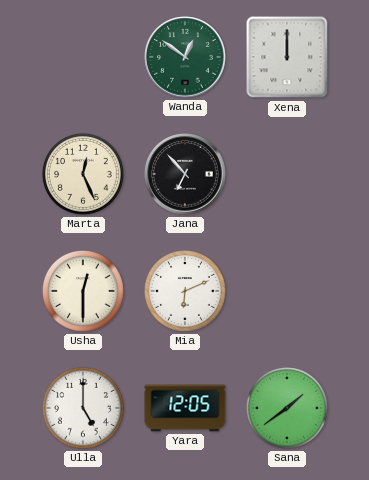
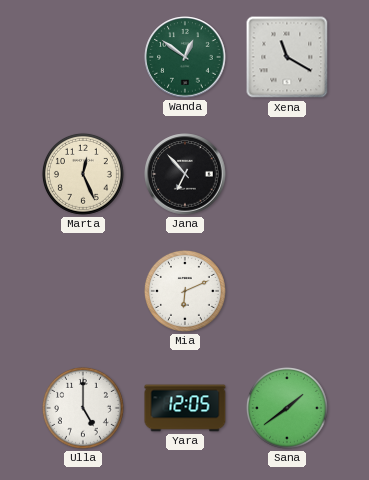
Xena: 12:00 -> 11:20 (287, 57)
Usha: 12:30 -> none (83, 291)
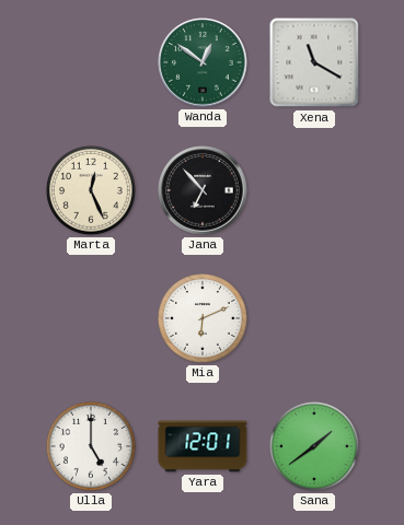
Yara: 12:05 -> 12:01 (203, 446)
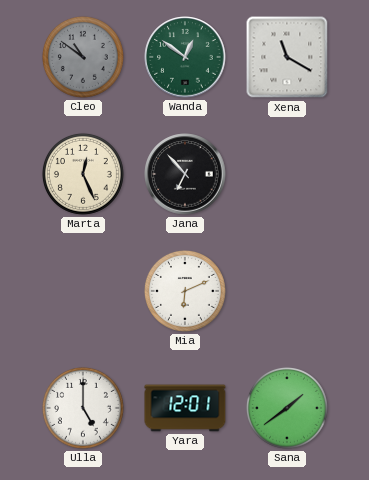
Cleo: none -> 10:51 (83, 57)
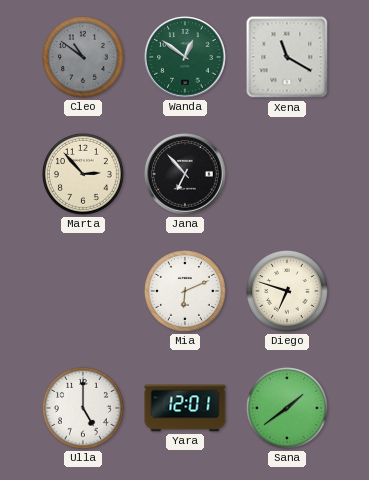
Marta: 12:26 -> 2:53 (83, 174)
Diego: none -> 6:48 (287, 291)
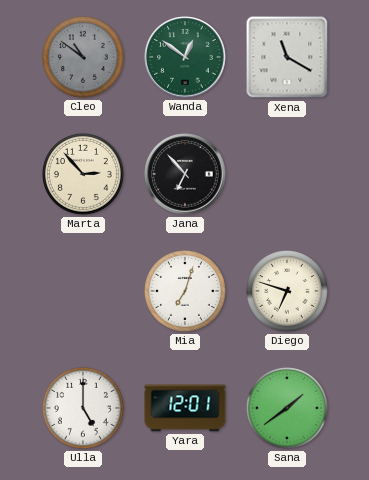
Mia: 6:11 -> 7:03 (185, 291)
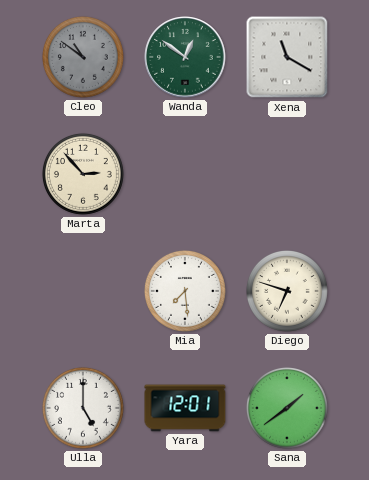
Jana: 6:53 -> none (185, 174)
Mia: 7:03 -> 7:29 (185, 291)
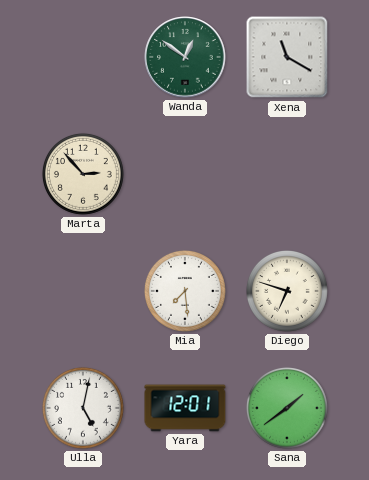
Cleo: 10:51 -> none (83, 57)
Ulla: 5:00 -> 5:02 (83, 408)
